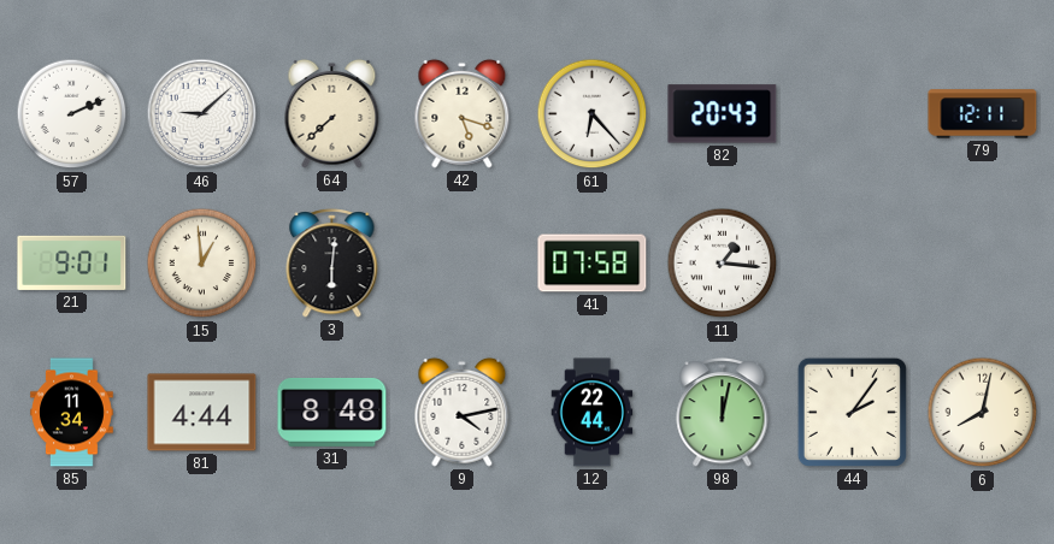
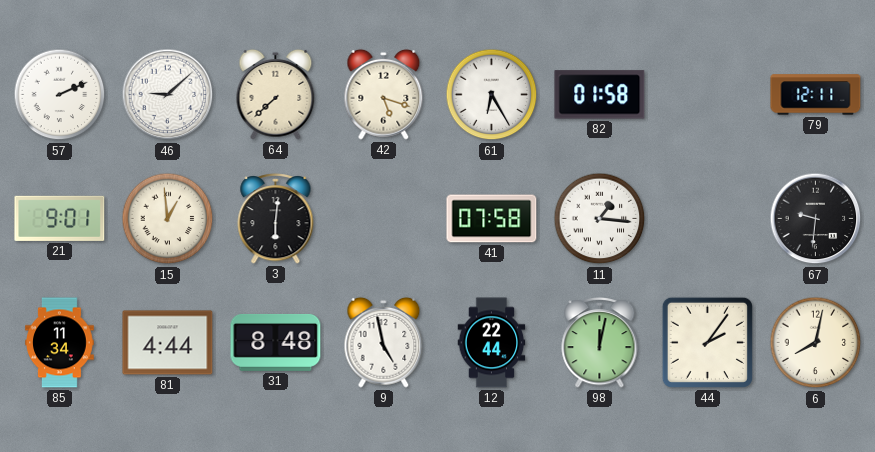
61: 6:23 -> 6:25 (492, 95)
82: 20:43 -> 01:58 (600, 95)
67: none -> 9:31 (816, 219)
9: 4:13 -> 4:58 (384, 342)
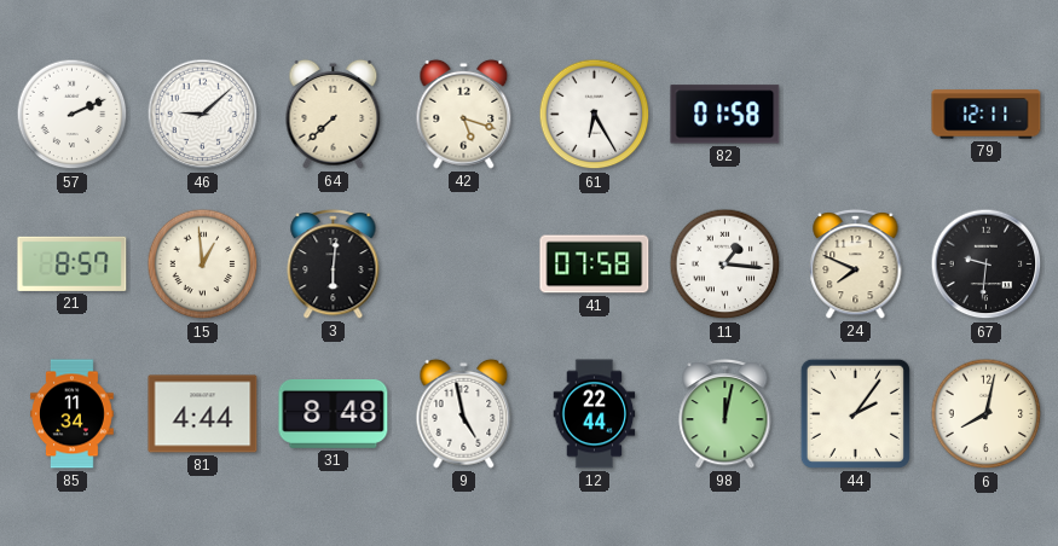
21: 9:01 -> 8:57 (73, 263)
24: none -> 7:49 (856, 263)
